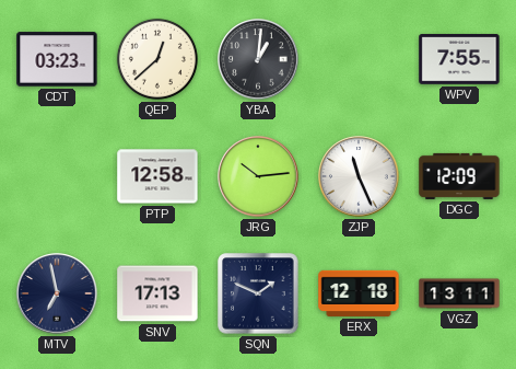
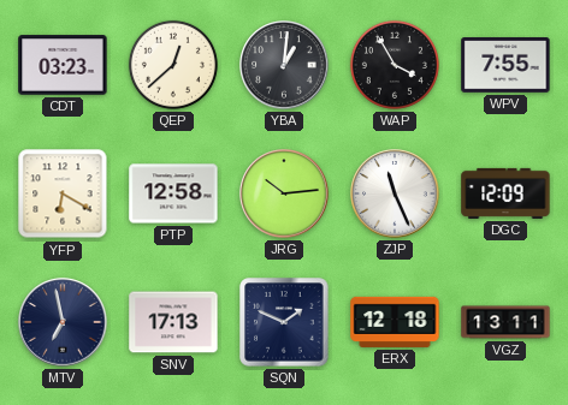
WAP: none -> 3:55 (395, 65)
YFP: none -> 6:20 (63, 193)
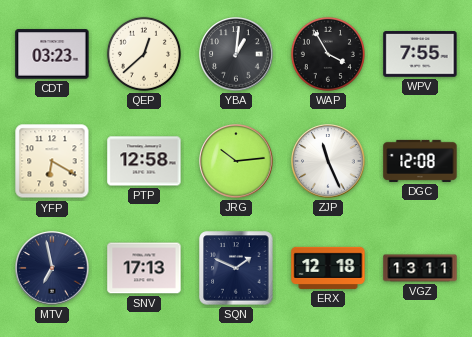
DGC: 12:09 -> 12:08 (420, 161)
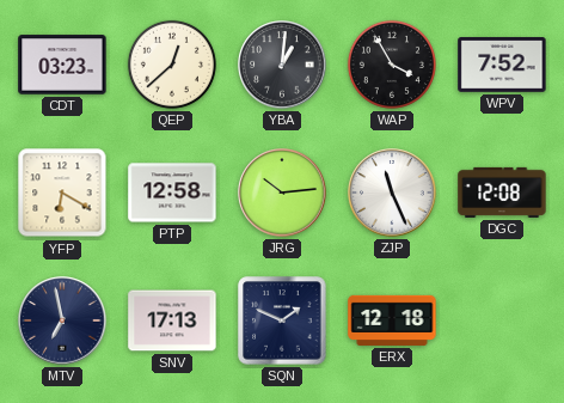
WPV: 7:55 -> 7:52 (502, 65)
VGZ: 13:11 -> none (420, 268)
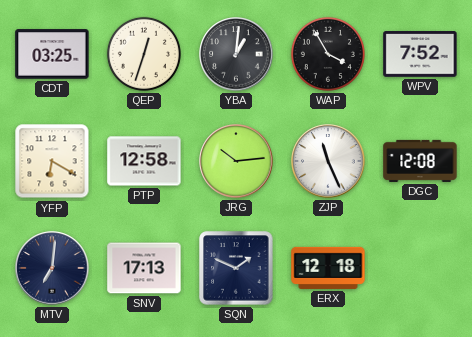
CDT: 03:23 -> 03:25 (52, 54)
QEP: 12:38 -> 12:33 (144, 54)
MTV: 6:58 -> 7:01 (52, 268)
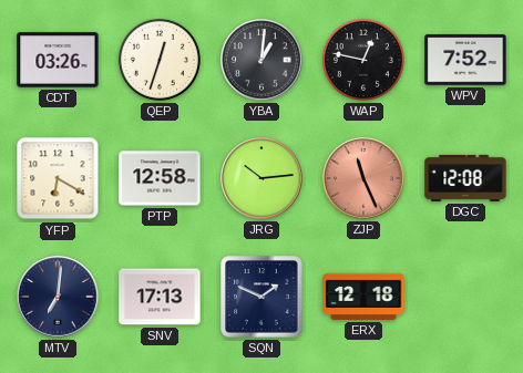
CDT: 03:25 -> 03:26 (58, 60)
WAP: 3:55 -> 12:47 (363, 60)
ZJP dial: white -> salmon (363, 178)
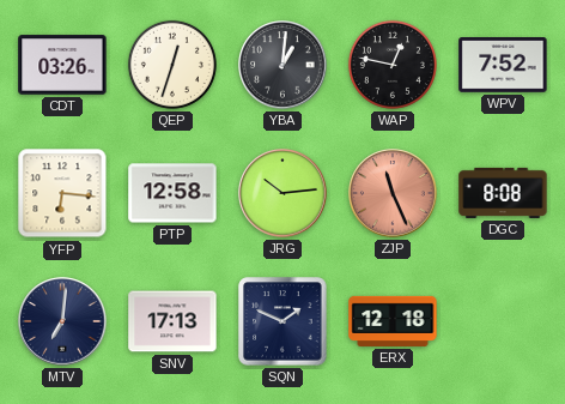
YFP: 6:20 -> 6:16 (62, 193)
DGC: 12:08 -> 8:08 (503, 193)
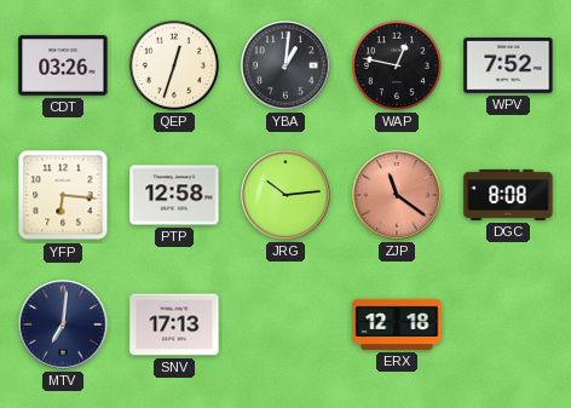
ZJP: 11:26 -> 11:21 (397, 195)
SQN: 1:49 -> none (282, 321)
